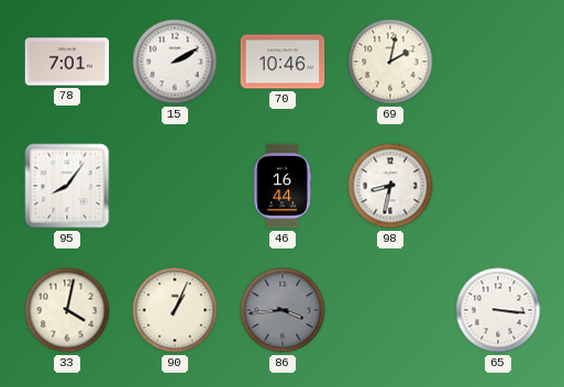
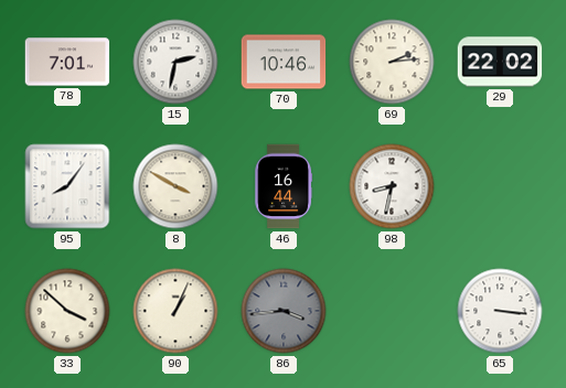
15: 2:10 -> 2:32 (175, 62)
69: 2:02 -> 2:14 (392, 62)
29: none -> 22:02 (500, 62)
8: none -> 3:50 (175, 186)
33: 4:02 -> 3:52 (67, 311)
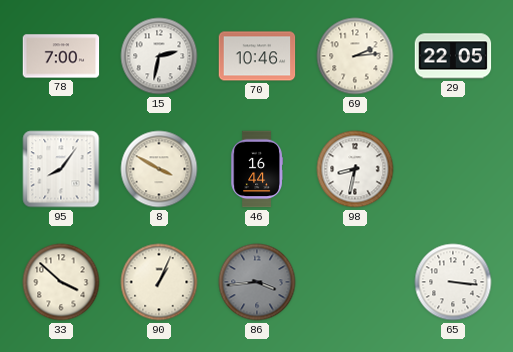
78: 7:01 -> 7:00 (61, 56)
29: 22:02 -> 22:05 (453, 56)
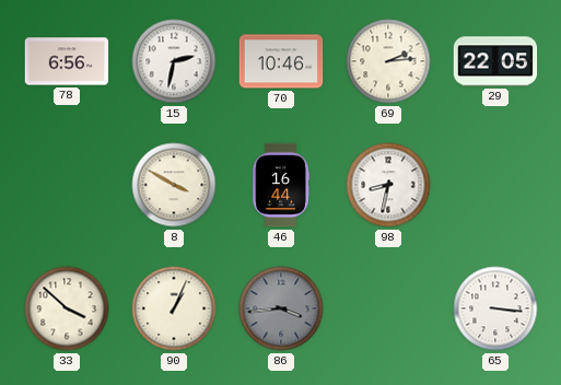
78: 7:00 -> 6:56 (67, 61)
95: 8:06 -> none (61, 169)
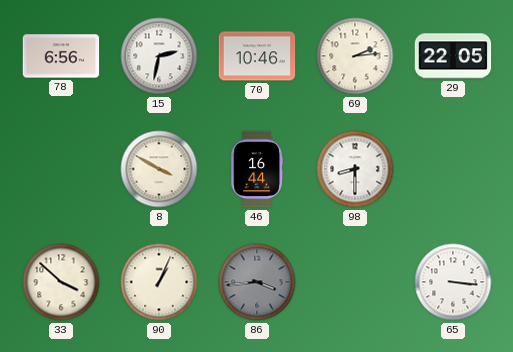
98: 8:32 -> 8:30 (355, 169)
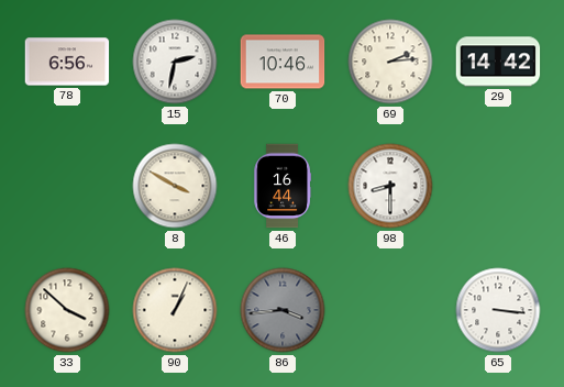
29: 22:05 -> 14:42 (498, 62)
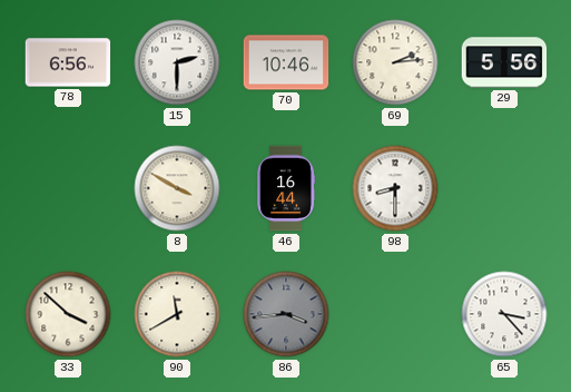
15: 2:32 -> 2:30 (177, 62)
29: 14:42 -> 5:56 (504, 62)
90: 1:04 -> 11:40 (177, 314)
65: 3:16 -> 3:23 (504, 314)
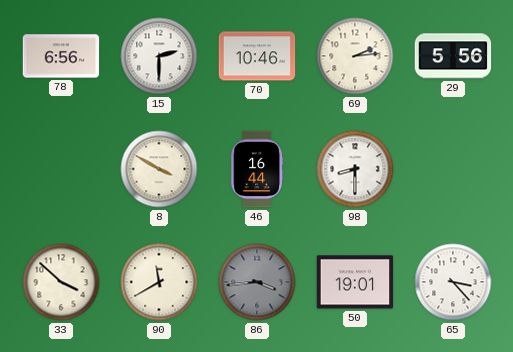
50: none -> 19:01 (355, 282)
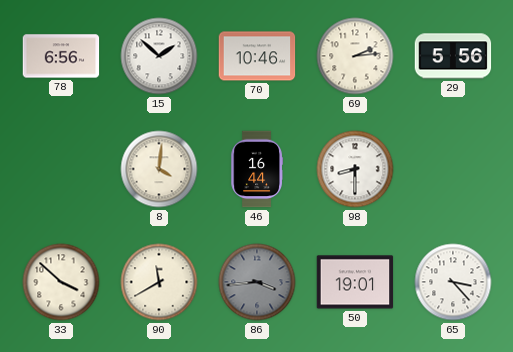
15: 2:30 -> 1:52 (159, 56)
8: 3:50 -> 4:01 (159, 169)
